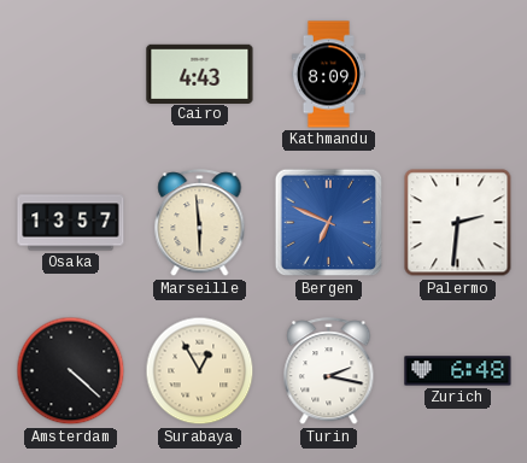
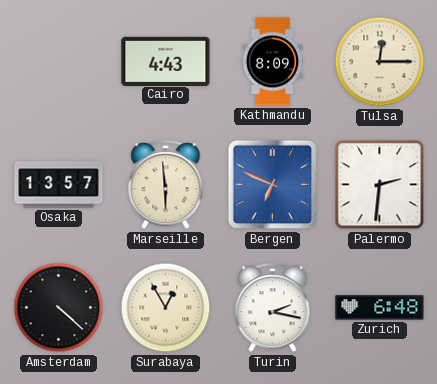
Tulsa: none -> 12:15 (380, 62)
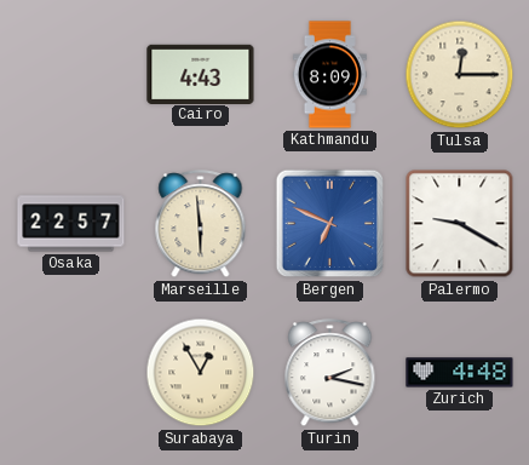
Osaka: 13:57 -> 22:57 (71, 224)
Palermo: 2:31 -> 9:20 (460, 224)
Amsterdam: 4:22 -> none (59, 308)
Zurich: 6:48 -> 4:48 (460, 373)
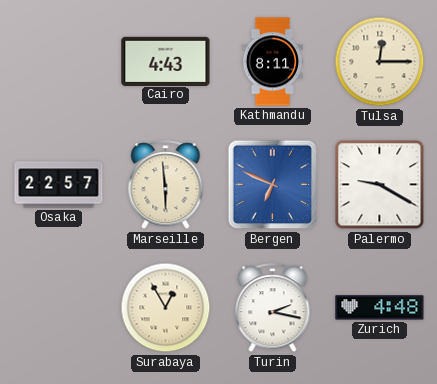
Kathmandu: 8:09 -> 8:11 (272, 62)
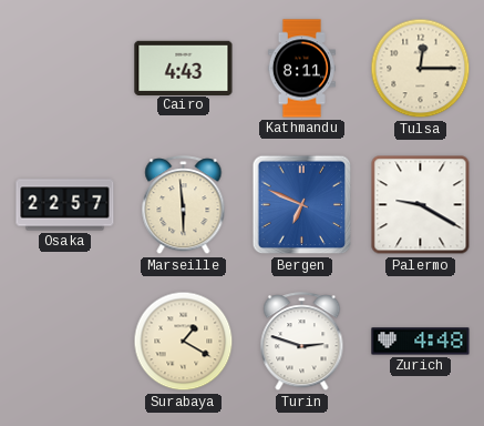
Surabaya: 12:55 -> 1:20 (184, 342)
Turin: 2:17 -> 2:48 (302, 342)
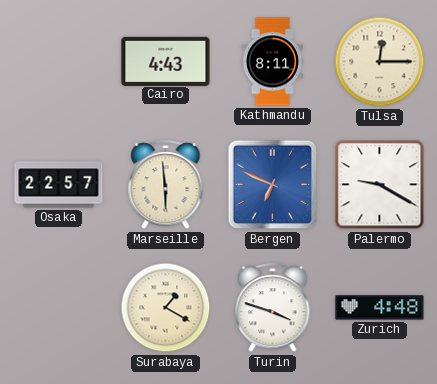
Turin: 2:48 -> 3:48 (273, 308)
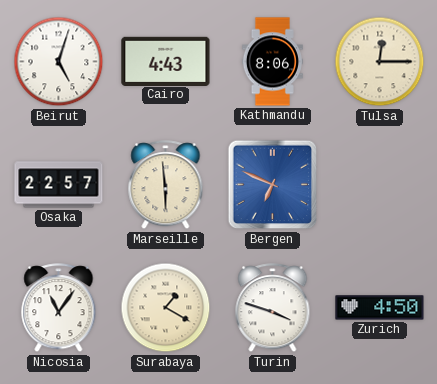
Beirut: none -> 5:03 (59, 62)
Kathmandu: 8:11 -> 8:06 (272, 62)
Palermo: 9:20 -> none (380, 185)
Nicosia: none -> 11:06 (59, 308)
Zurich: 4:48 -> 4:50 (380, 308)
